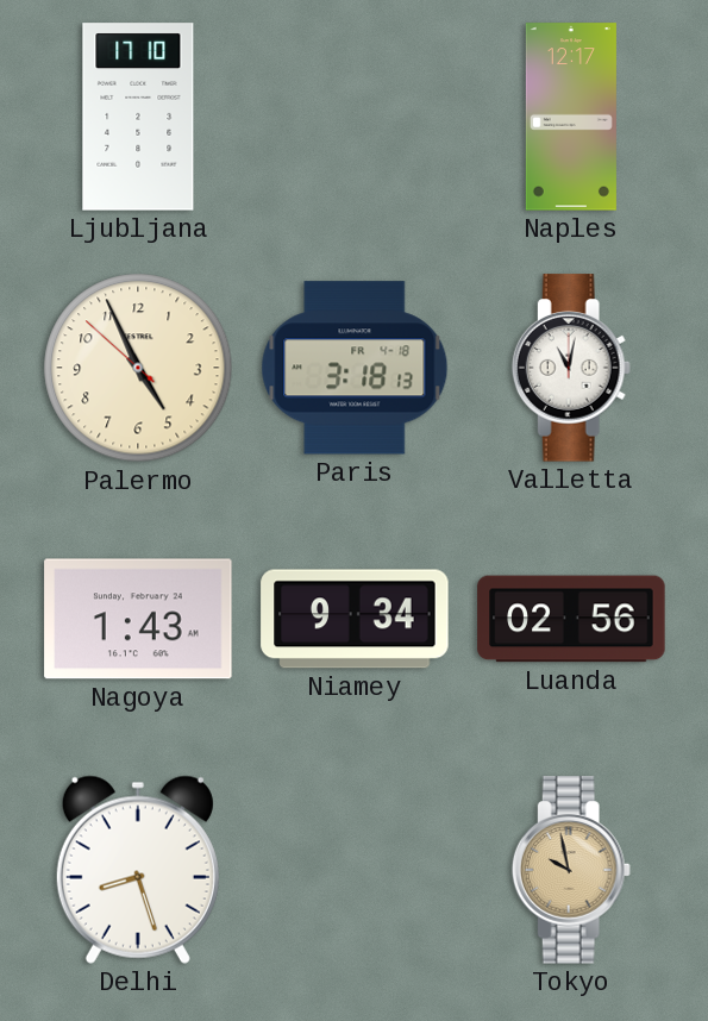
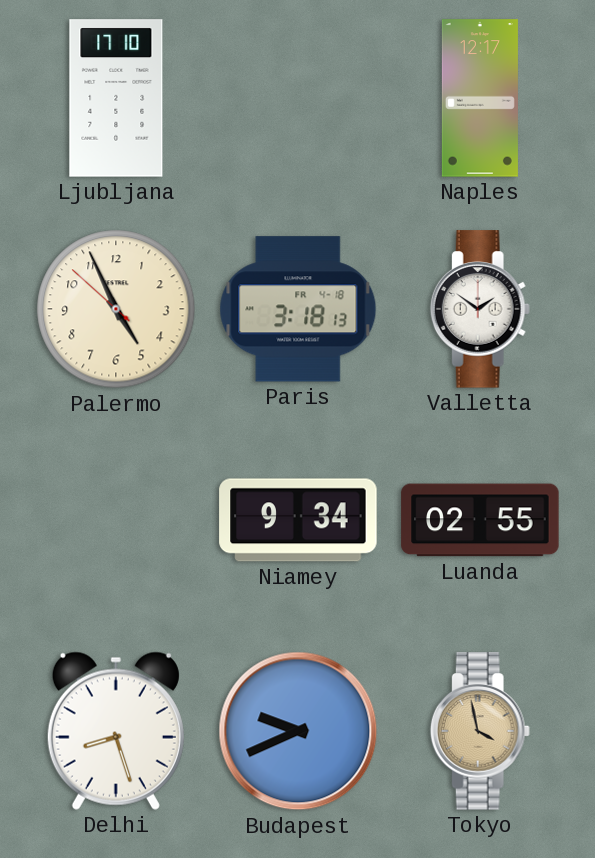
Valletta: 11:02 -> 1:51 (480, 309)
Nagoya: 1:43 -> none (138, 619)
Luanda: 02:56 -> 02:55 (480, 520)
Budapest: none -> 9:41 (298, 731)
Tokyo: 9:58 -> 3:58 (480, 731)
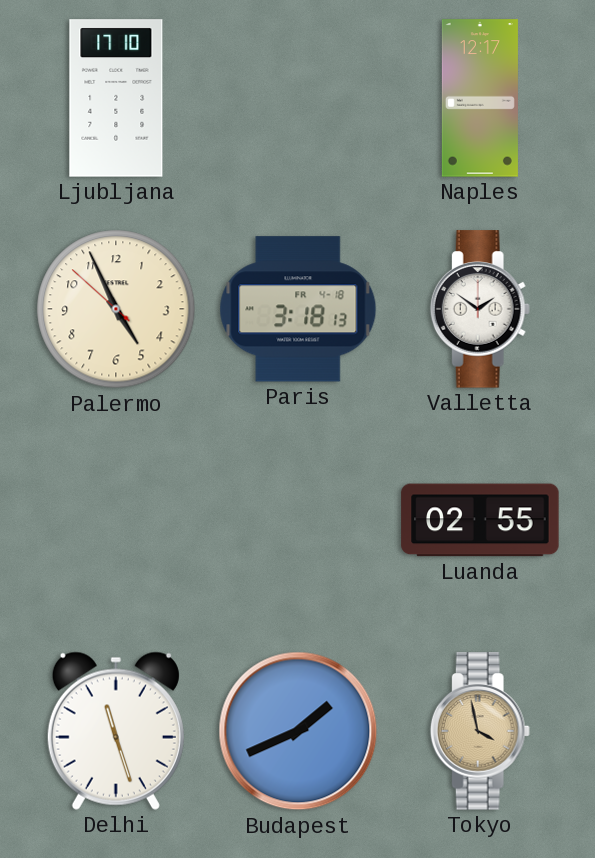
Niamey: 9:34 -> none (298, 520)
Delhi: 8:27 -> 11:27 (116, 731)
Budapest: 9:41 -> 1:41 (298, 731)
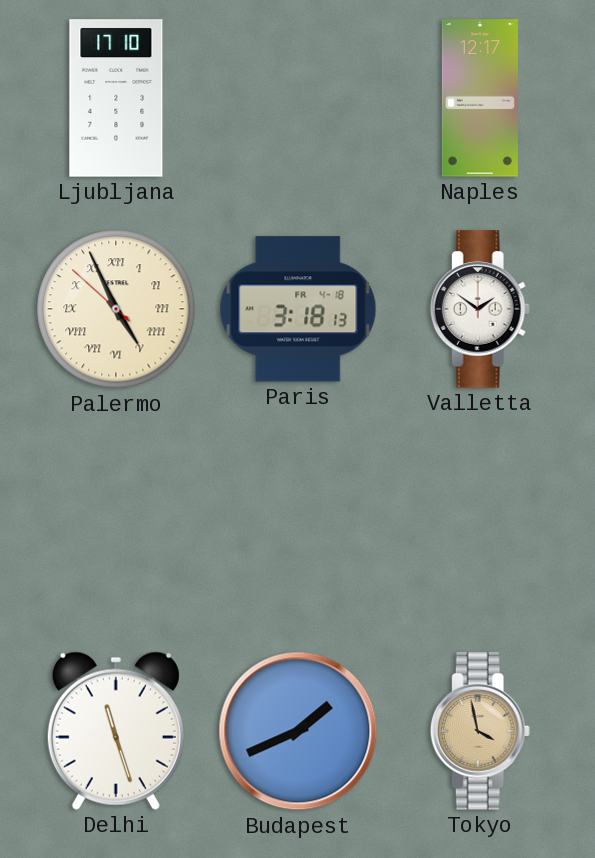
Palermo numerals: Arabic -> Roman (116, 309)
Luanda: 02:55 -> none (480, 520)
